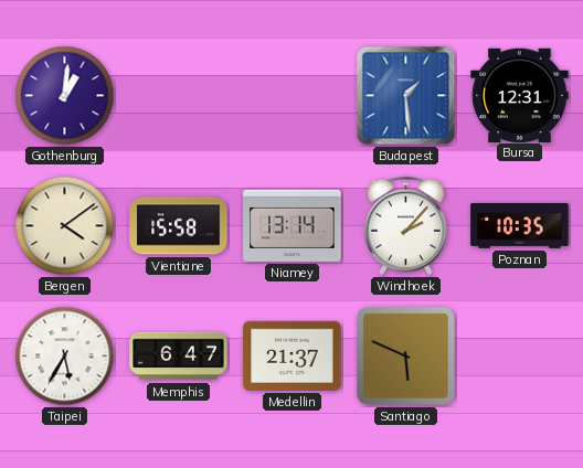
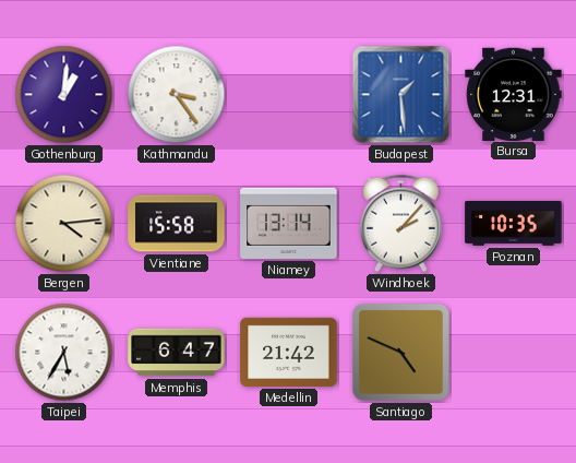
Kathmandu: none -> 3:24 (177, 95)
Bergen: 4:09 -> 4:14 (64, 224)
Medellin: 21:37 -> 21:42 (289, 352)
Santiago: 5:49 -> 4:49 (400, 352)
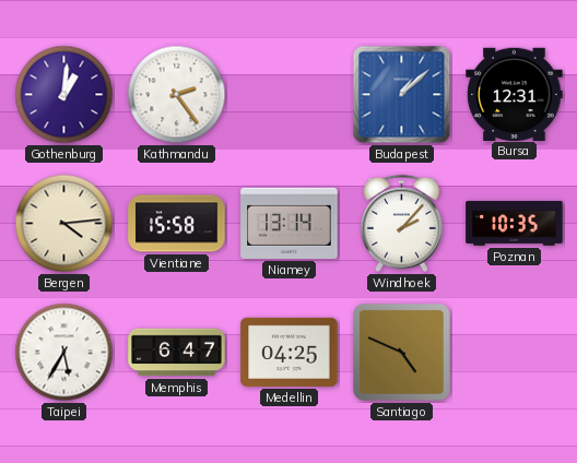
Kathmandu: 3:24 -> 2:24 (177, 95)
Budapest: 1:29 -> 1:08 (402, 95)
Medellin: 21:42 -> 04:25 (290, 352)
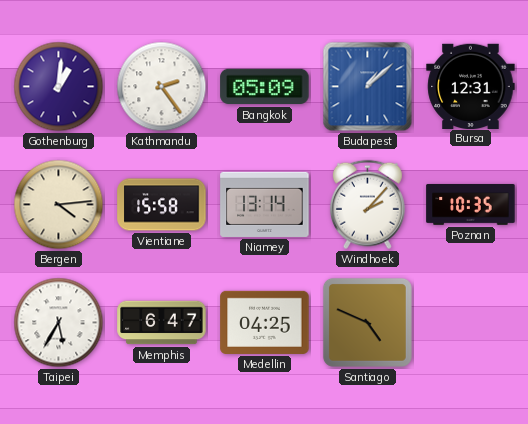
Bangkok: none -> 05:09 (265, 87)
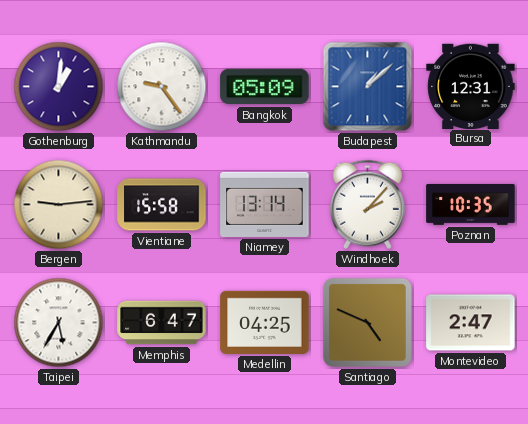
Kathmandu: 2:24 -> 9:24 (162, 87)
Bergen: 4:14 -> 9:14 (59, 205)
Montevideo: none -> 2:47 (471, 323)
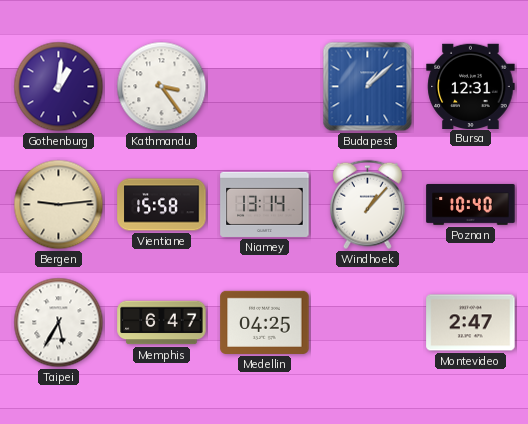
Kathmandu: 9:24 -> 3:24 (162, 87)
Bangkok: 05:09 -> none (265, 87)
Windhoek: 2:07 -> 1:07 (367, 205)
Poznan: 10:35 -> 10:40 (471, 204)
Santiago: 4:49 -> none (367, 322)
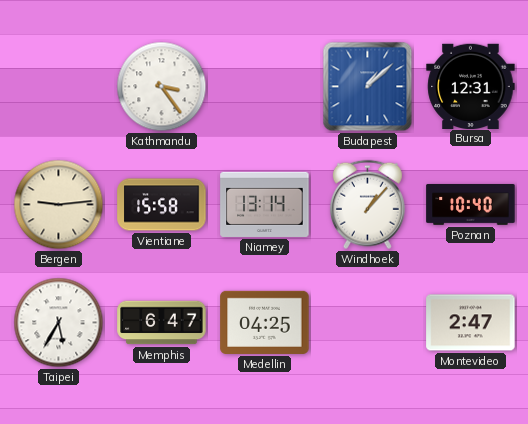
Gothenburg: 1:01 -> none (59, 87)
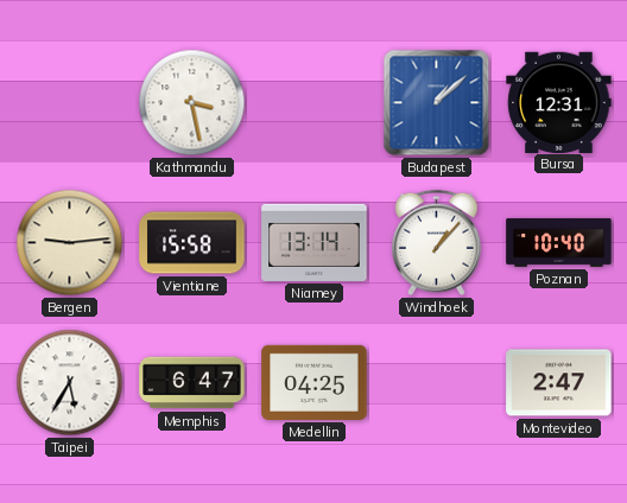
Kathmandu: 3:24 -> 3:28 (192, 103)
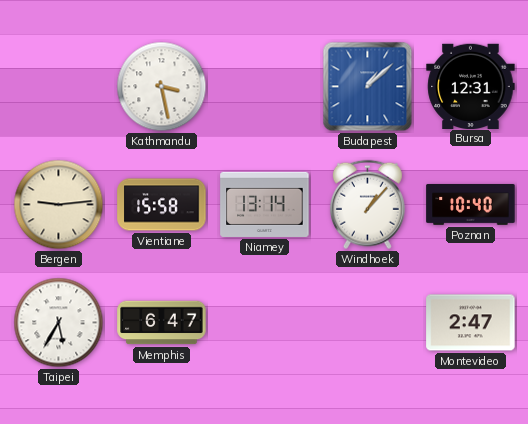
Medellin: 04:25 -> none (315, 382)
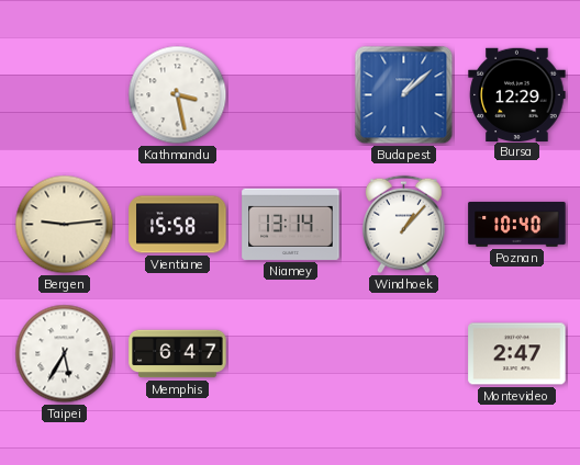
Bursa: 12:31 -> 12:29 (517, 94)
